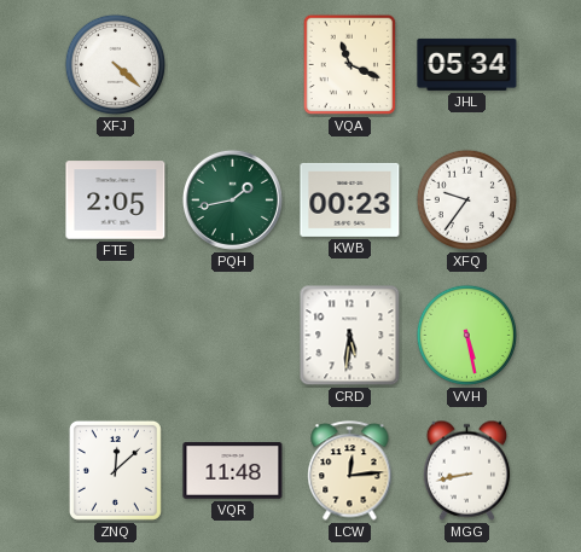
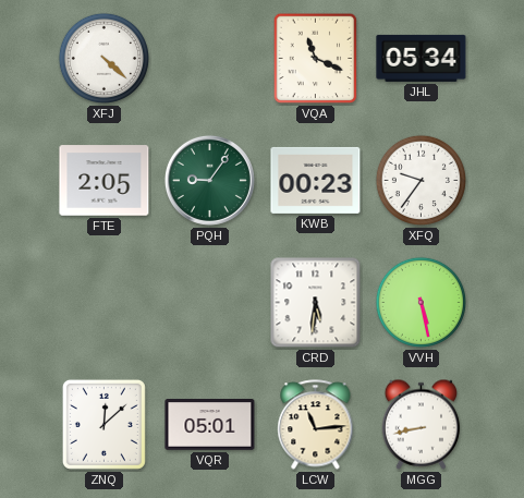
PQH: 1:43 -> 9:06 (209, 180)
VQR: 11:48 -> 05:01 (210, 425)
LCW: 12:14 -> 11:14 (316, 425)
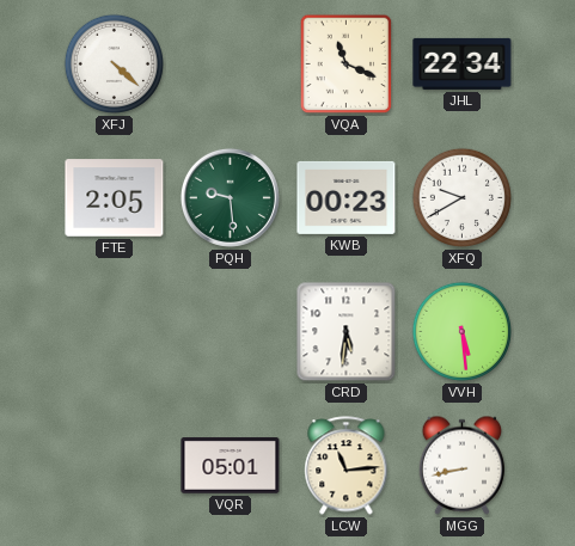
JHL: 05:34 -> 22:34 (463, 63)
PQH: 9:06 -> 9:29 (230, 197)
XFQ: 9:36 -> 9:40 (461, 197)
VVH: 5:28 -> 5:29 (461, 331)
ZNQ: 12:08 -> none (103, 424)
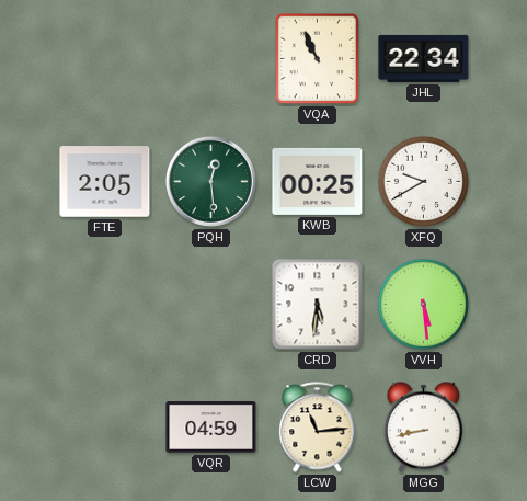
XFJ: 4:22 -> none (114, 63)
VQA: 11:19 -> 10:56 (318, 59)
PQH: 9:29 -> 12:29 (210, 181)
KWB: 00:23 -> 00:25 (318, 181)
VQR: 05:01 -> 04:59 (211, 428)
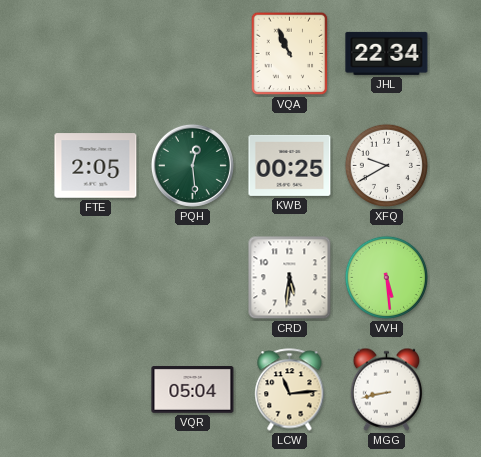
VQR: 04:59 -> 05:04 (193, 390)
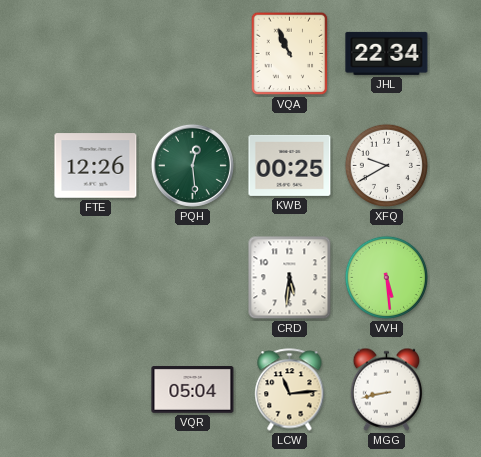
FTE: 2:05 -> 12:26 (96, 166)
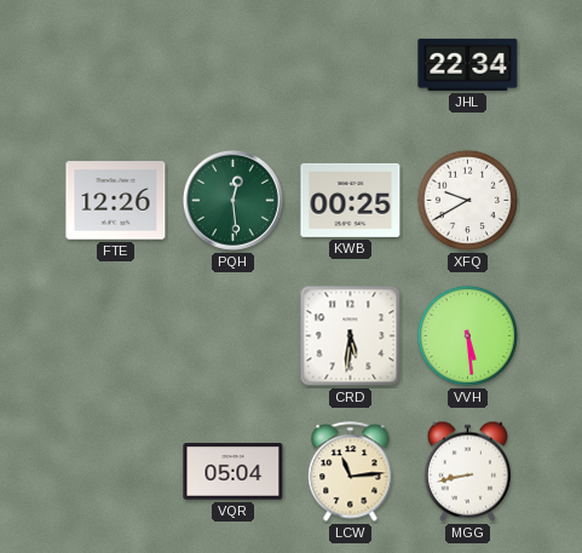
VQA: 10:56 -> none (290, 54)
